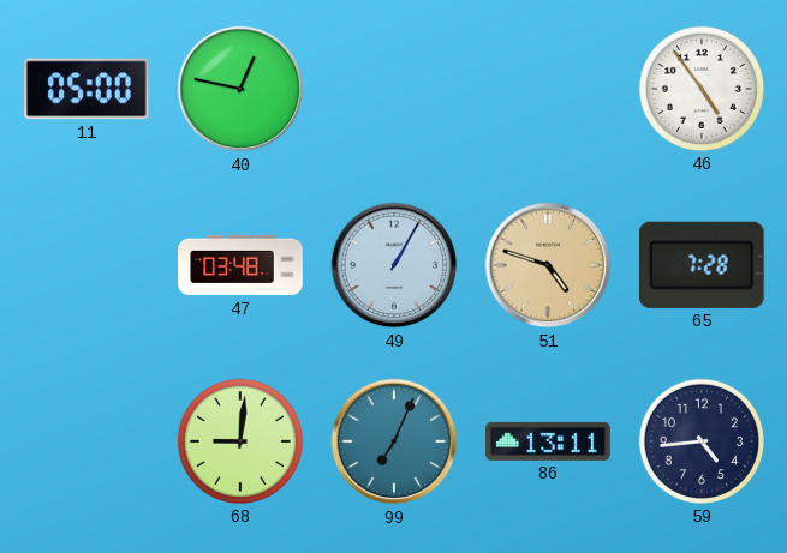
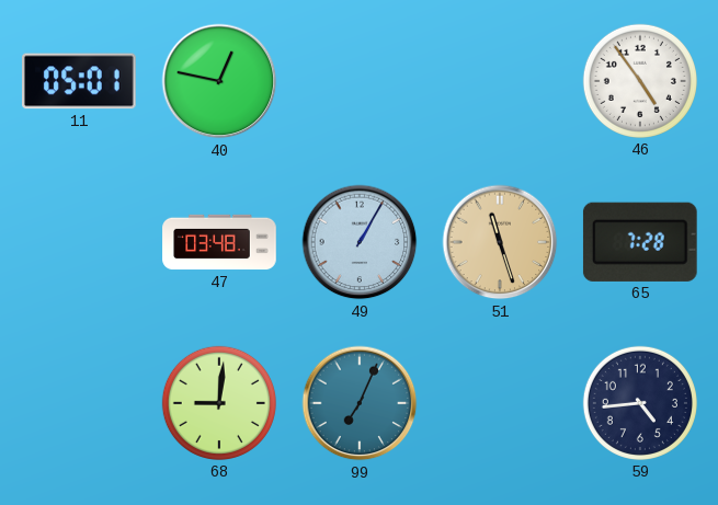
11: 05:00 -> 05:01 (80, 81)
51: 4:48 -> 11:27 (500, 242)
86: 13:11 -> none (548, 441)
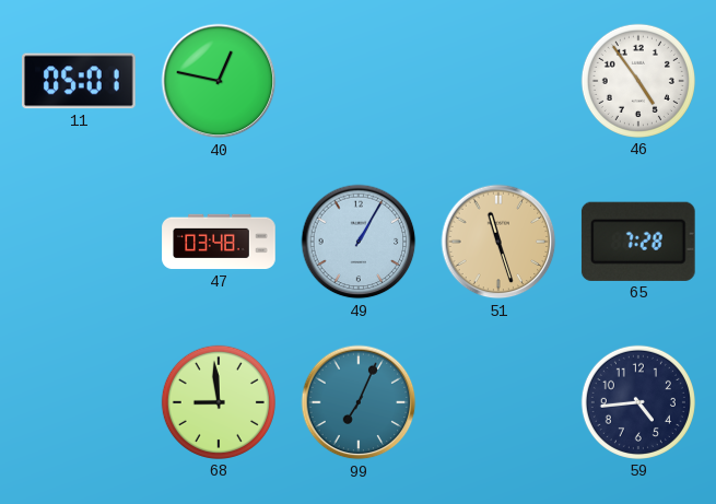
68: 9:01 -> 8:59 (219, 402)
